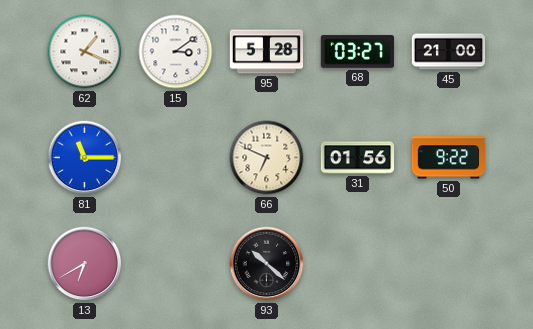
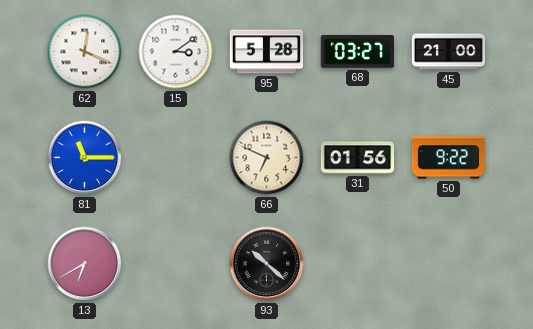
62: 1:19 -> 12:19 (85, 52)
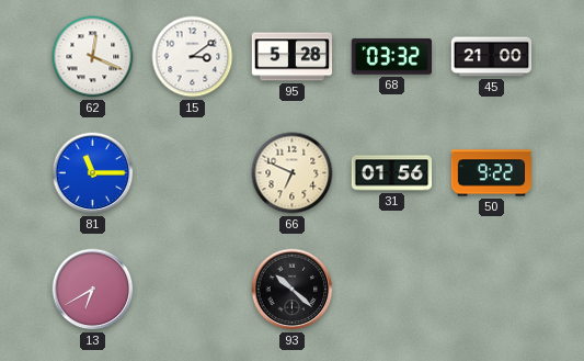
68: 03:27 -> 03:32 (391, 57)
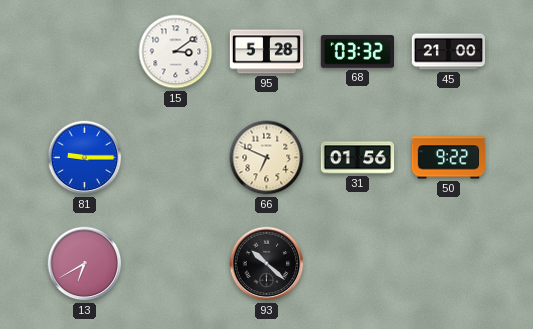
62: 12:19 -> none (93, 57)
81: 11:15 -> 9:15 (85, 158)
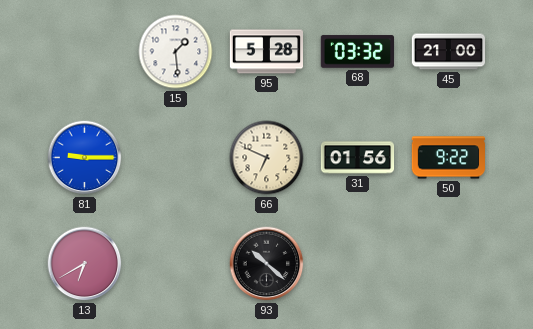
15: 3:09 -> 1:29 (176, 52)
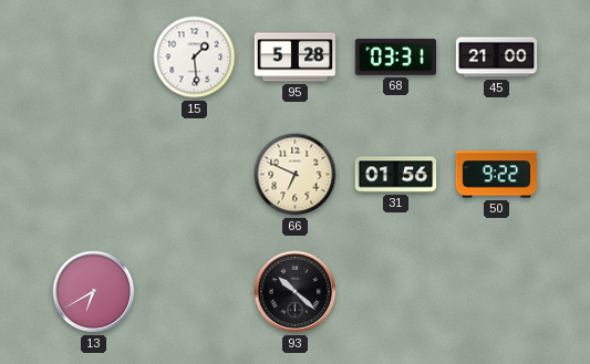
68: 03:32 -> 03:31 (395, 58)
81: 9:15 -> none (85, 158)
